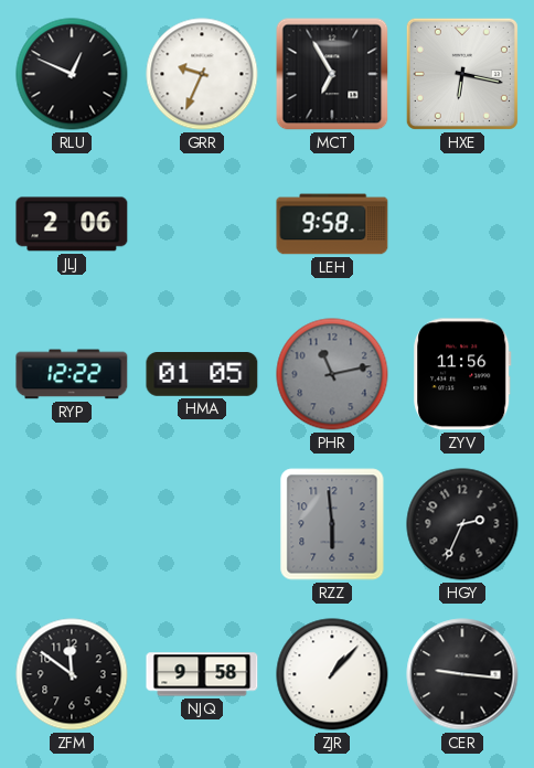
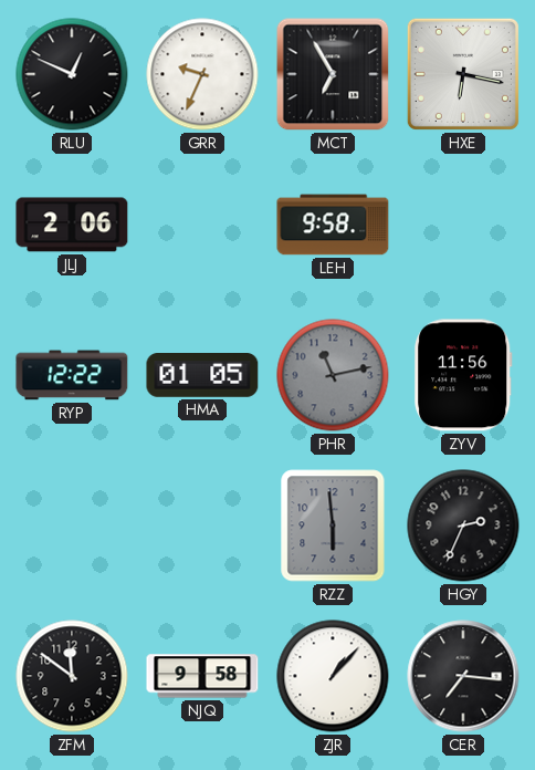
CER: 9:16 -> 7:16 (463, 676)
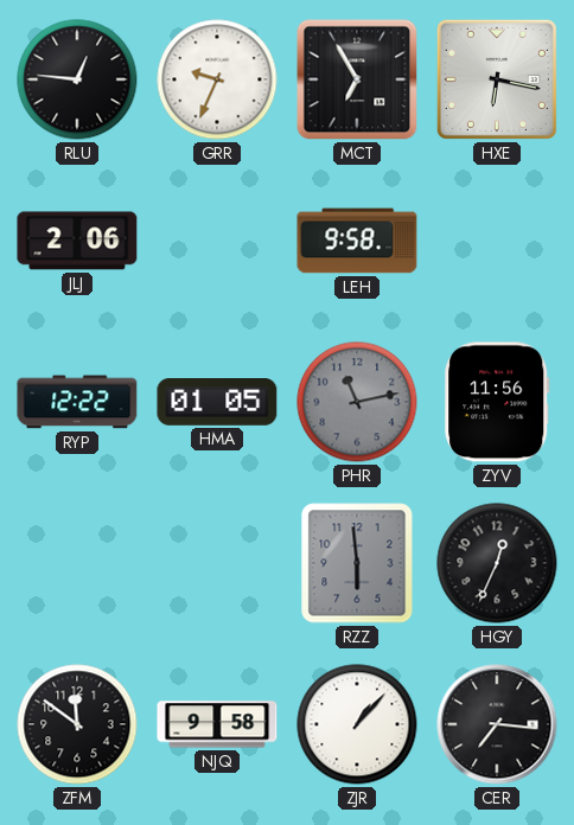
RLU: 12:49 -> 12:46 (77, 79)
HGY: 2:34 -> 12:34 (497, 563)
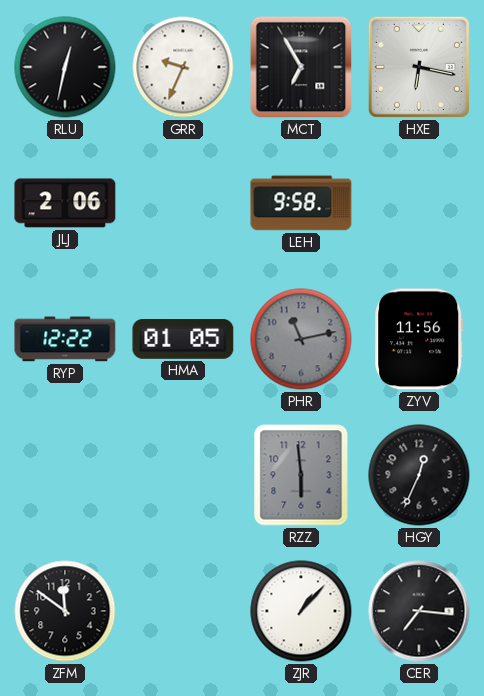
RLU: 12:46 -> 12:32 (65, 67)
NJQ: 9:58 -> none (217, 724)
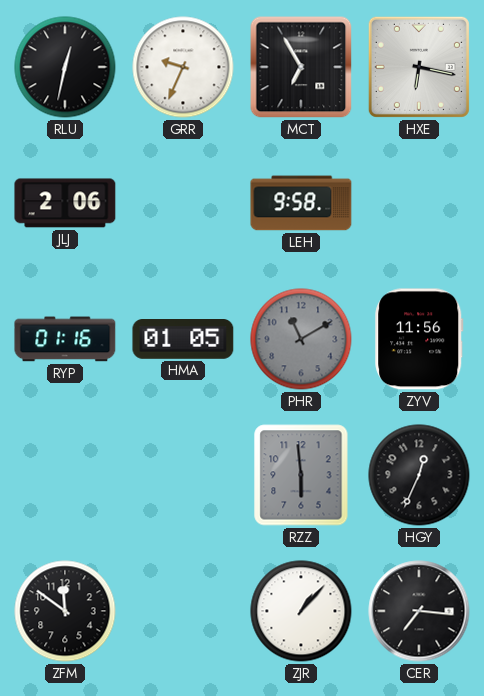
RYP: 12:22 -> 01:16 (65, 339)
PHR: 11:13 -> 11:10 (301, 339)
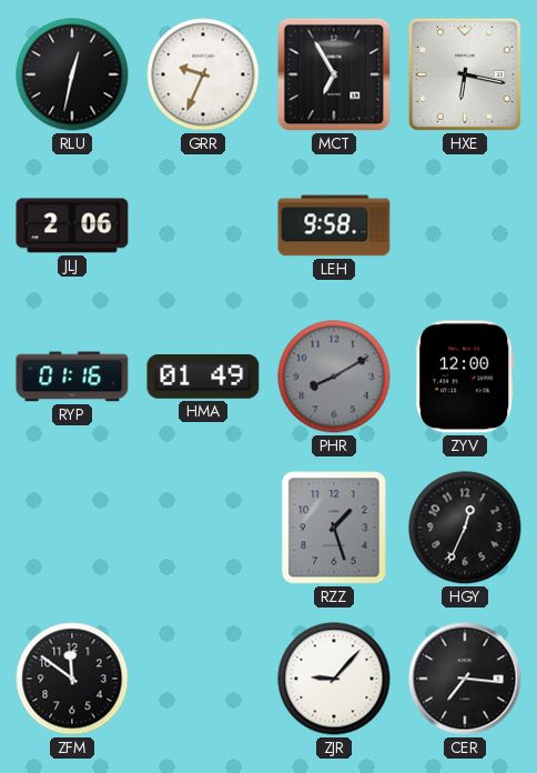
HMA: 01:05 -> 01:49 (203, 378)
PHR: 11:10 -> 8:10 (334, 377)
ZYV: 11:56 -> 12:00 (465, 377)
RZZ: 5:59 -> 1:27 (334, 528)
ZJR: 1:07 -> 9:07 (334, 679)
